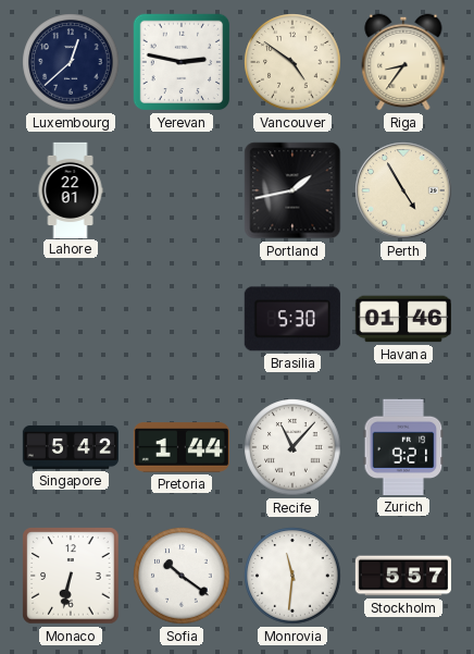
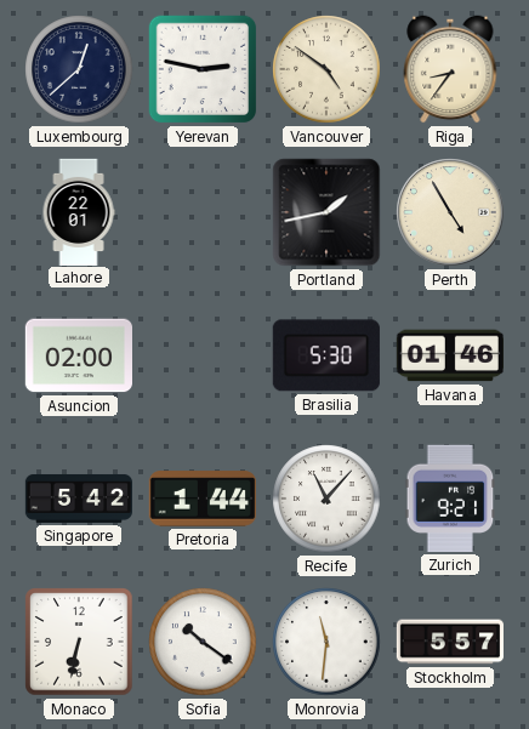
Asuncion: none -> 02:00 (78, 355)
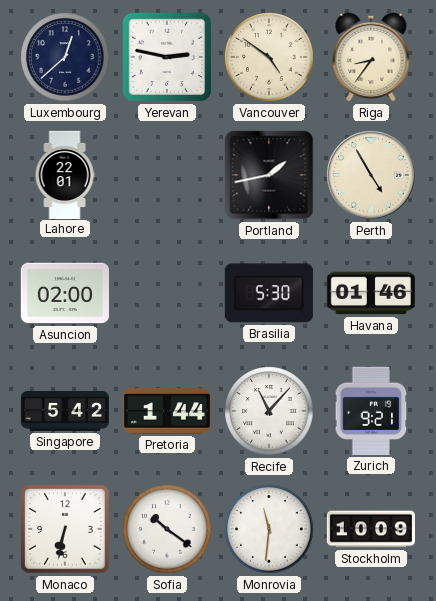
Stockholm: 5:57 -> 10:09 (370, 529)
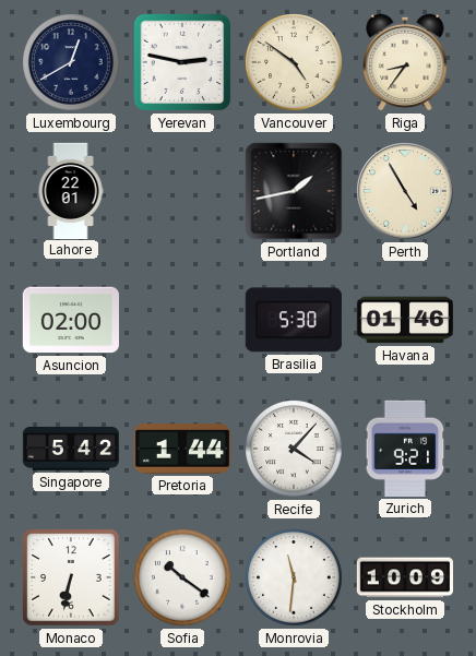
Luxembourg: 12:38 -> 12:40 (71, 62)
Recife: 11:07 -> 4:07 (294, 449)
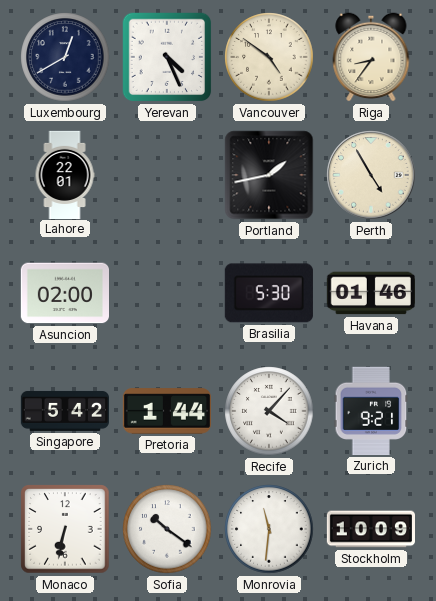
Yerevan: 2:47 -> 4:26 (167, 57)
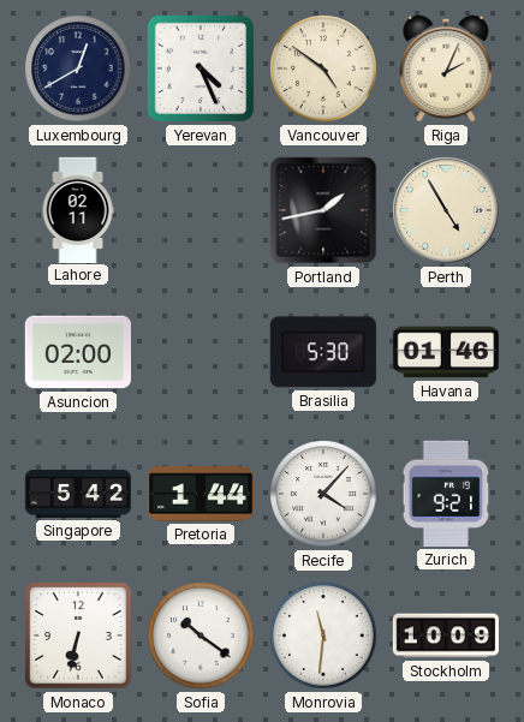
Riga: 8:36 -> 2:04 (446, 68)
Lahore: 22:01 -> 02:11 (78, 209)
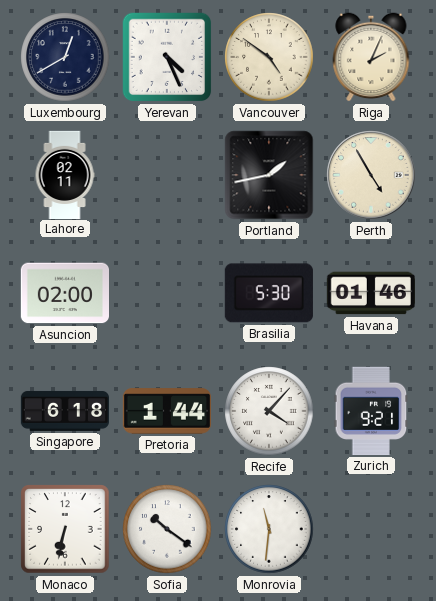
Singapore: 5:42 -> 6:18 (65, 411)
Stockholm: 10:09 -> none (445, 636)
